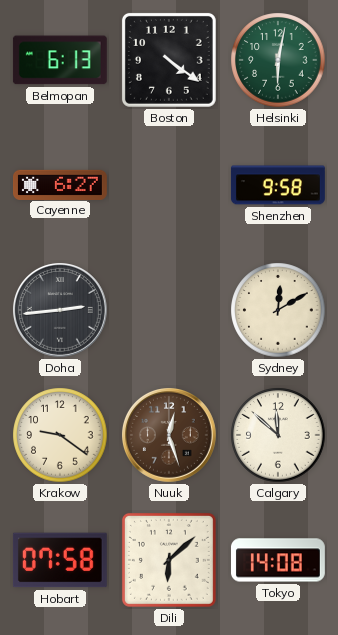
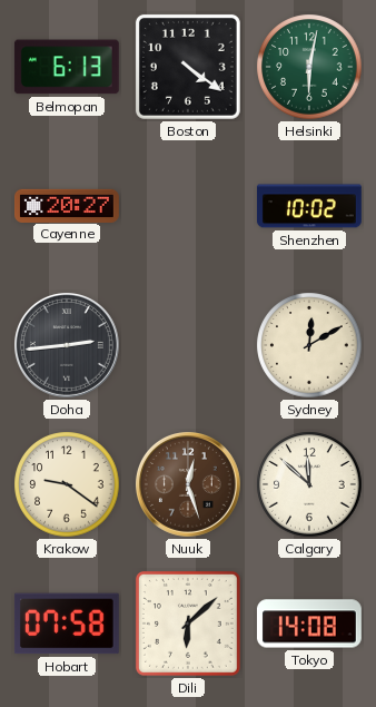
Cayenne: 6:27 -> 20:27 (68, 205)
Shenzhen: 9:58 -> 10:02 (309, 206)
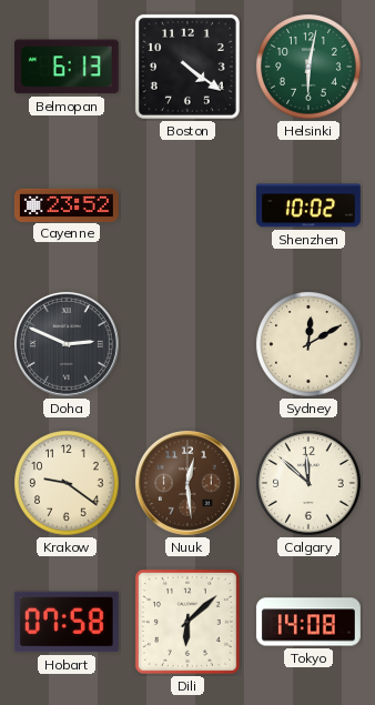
Cayenne: 20:27 -> 23:52 (68, 204)
Doha: 2:44 -> 2:49 (68, 345)
Nuuk: 12:27 -> 12:29 (189, 484)
